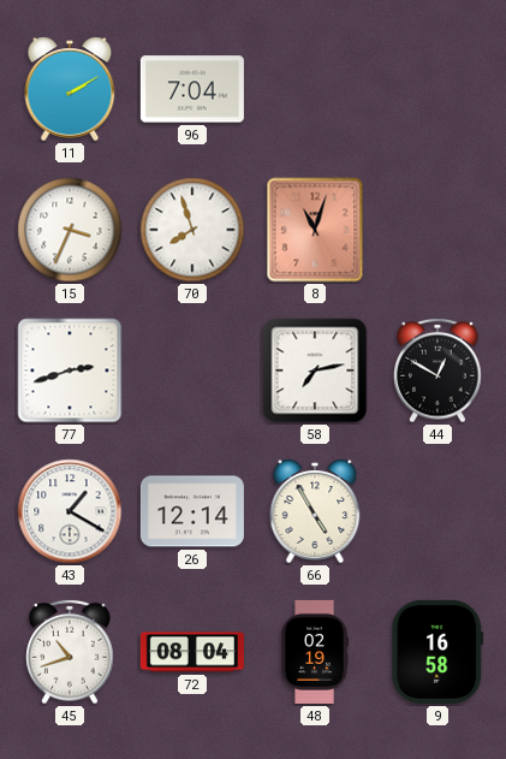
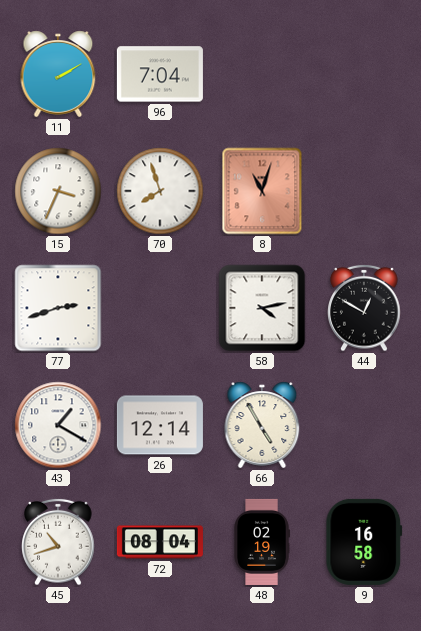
58: 7:13 -> 4:13 (262, 308)
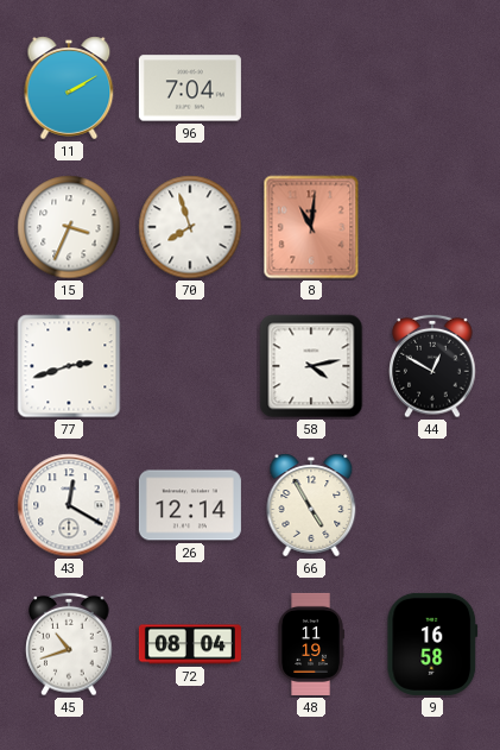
8: 11:03 -> 11:01 (311, 227)
43: 1:20 -> 12:20 (69, 505)
48: 02:19 -> 11:19 (311, 644)
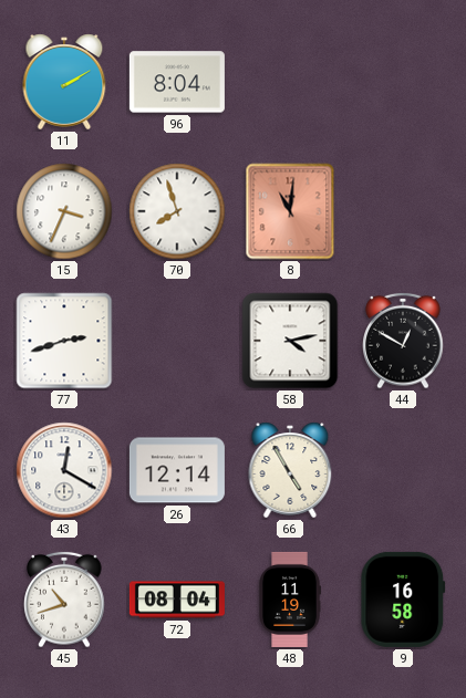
96: 7:04 -> 8:04 (177, 82)
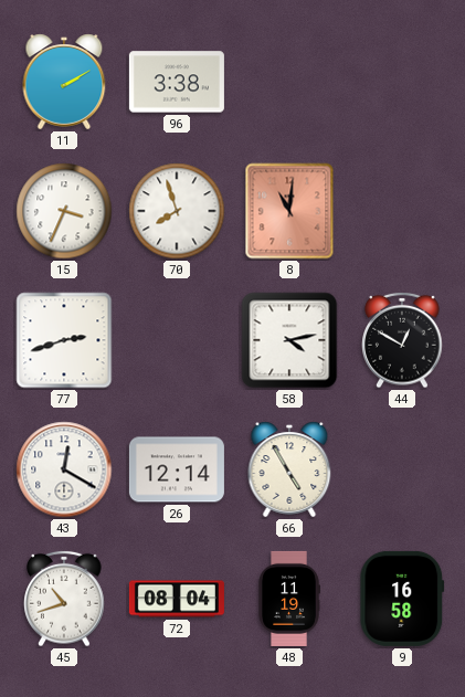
96: 8:04 -> 3:38 (177, 82)
